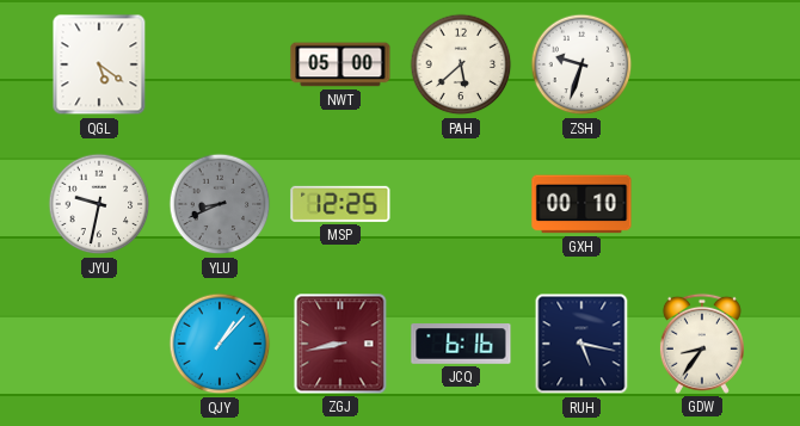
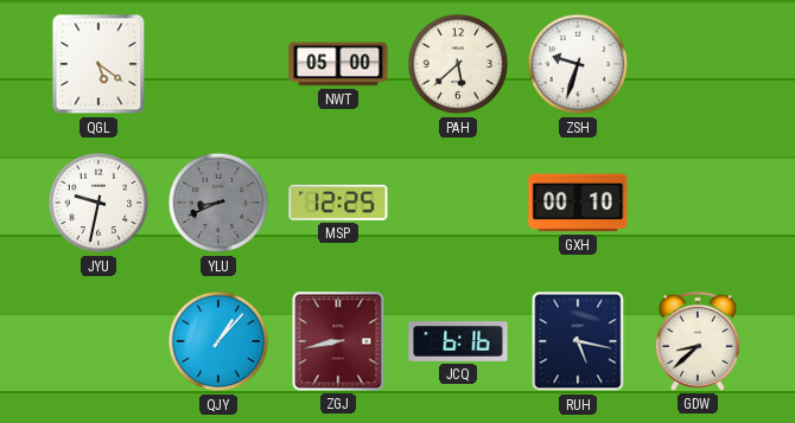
GDW: 8:36 -> 8:38 (698, 341)
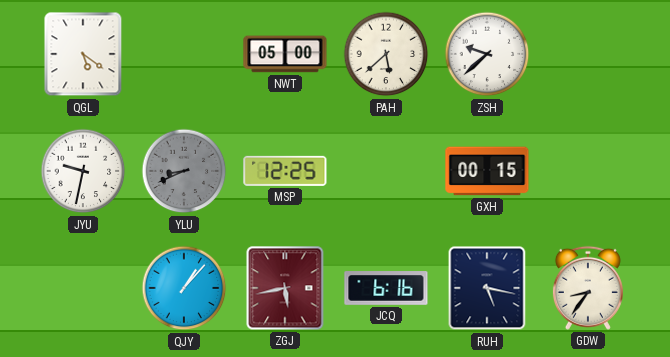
ZSH: 9:33 -> 9:38 (487, 54)
GXH: 00:10 -> 00:15 (487, 171)
ZGJ: 8:43 -> 5:43 (285, 288)
GDW: 8:38 -> 8:36 (588, 288)
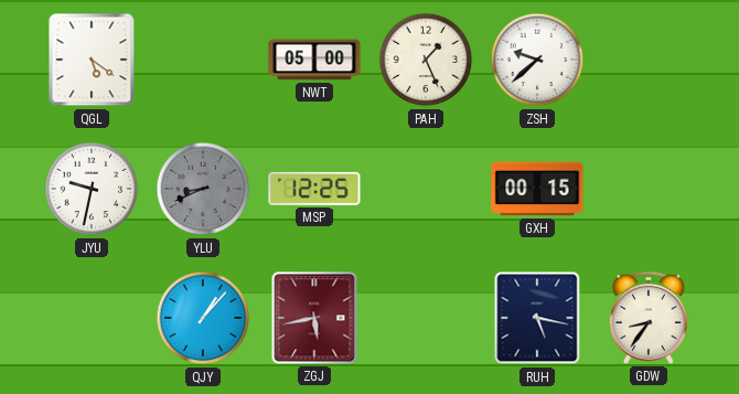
PAH: 5:38 -> 1:26 (426, 60)
JCQ: 6:16 -> none (386, 288)
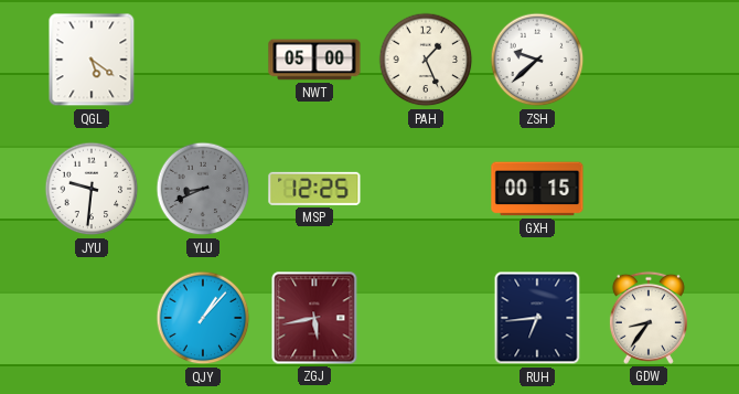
JYU: 9:32 -> 9:31 (92, 189)
RUH: 5:17 -> 6:44 (537, 318)
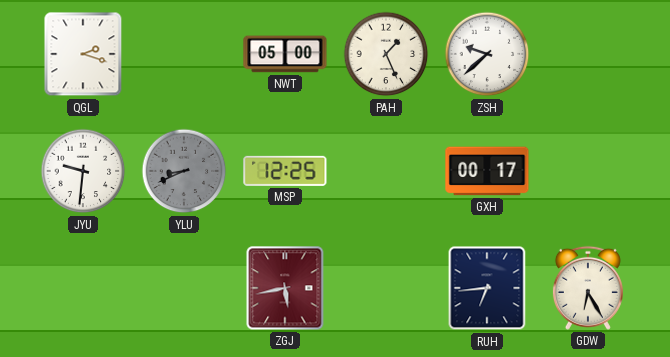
QGL: 5:21 -> 2:18 (83, 54)
GXH: 00:15 -> 00:17 (487, 171)
QJY: 1:07 -> none (203, 318)
GDW: 8:36 -> 6:25 (588, 288)
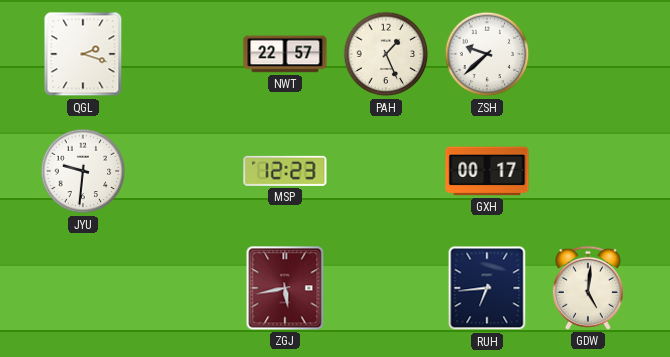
NWT: 05:00 -> 22:57 (285, 54)
YLU: 8:41 -> none (184, 171)
MSP: 12:25 -> 12:23 (285, 171)
GDW: 6:25 -> 5:01 (588, 288)
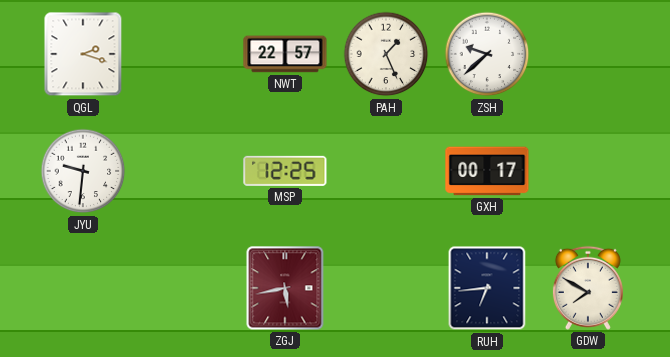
MSP: 12:23 -> 12:25 (285, 171)
GDW: 5:01 -> 7:50 (588, 288)
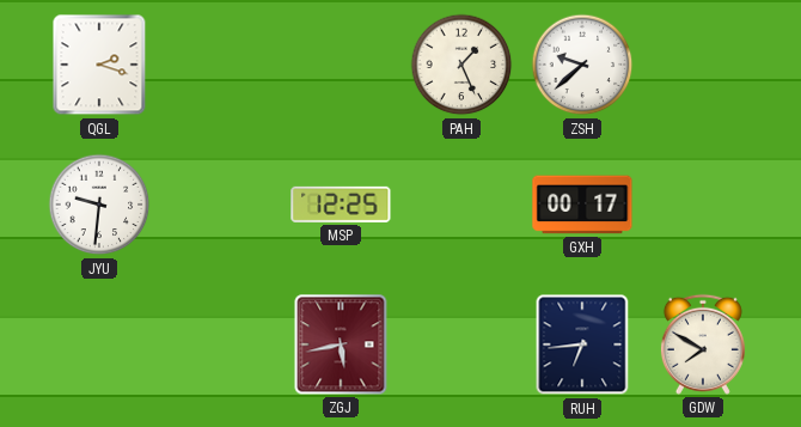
NWT: 22:57 -> none (285, 54)
